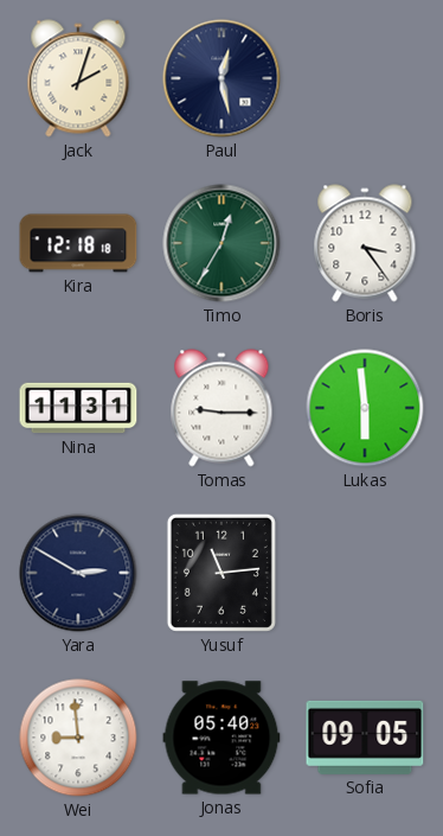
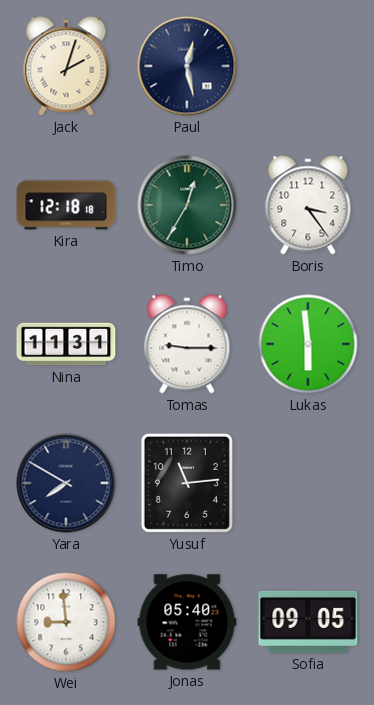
Yara: 2:50 -> 7:50 (66, 483)
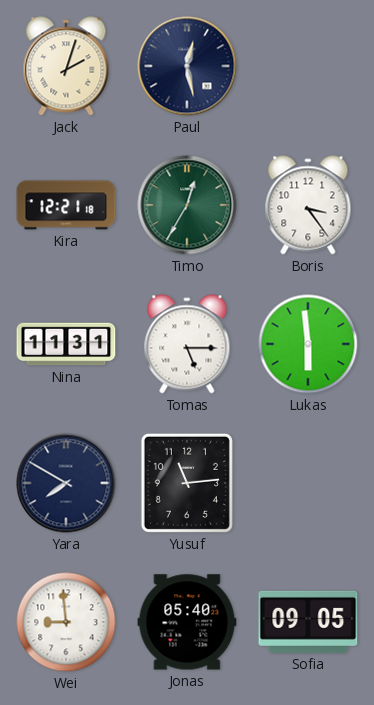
Kira: 12:18 -> 12:21 (66, 205)
Tomas: 9:15 -> 5:15 (187, 344)
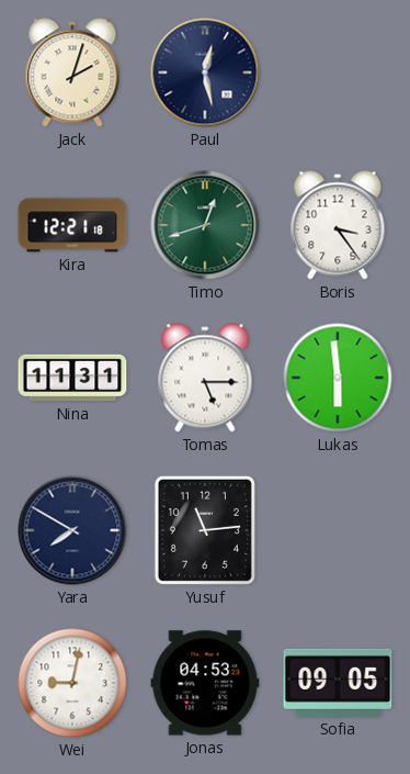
Timo: 12:35 -> 12:42 (205, 225)
Wei: 8:59 -> 9:02 (72, 683)
Jonas: 05:40 -> 04:53 (205, 683)
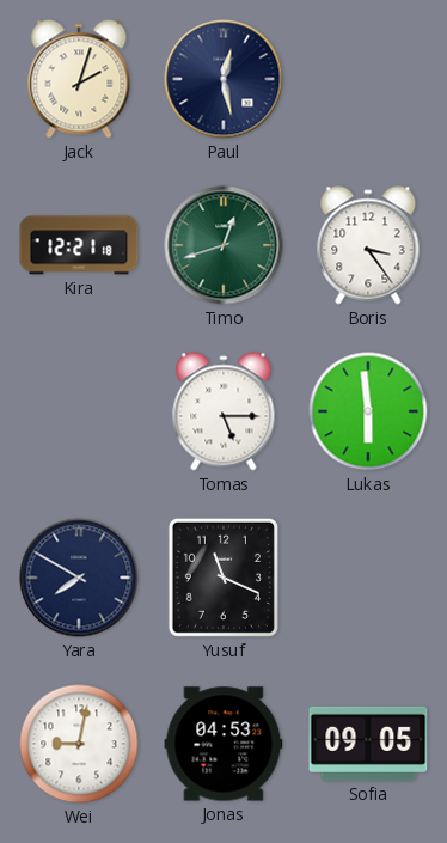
Nina: 11:31 -> none (72, 378)
Yusuf: 11:14 -> 11:19 (223, 578)
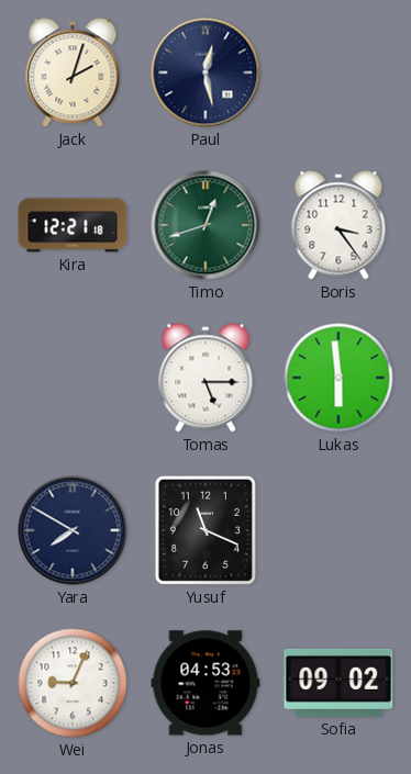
Wei: 9:02 -> 9:04 (73, 683)
Sofia: 09:05 -> 09:02 (338, 683)
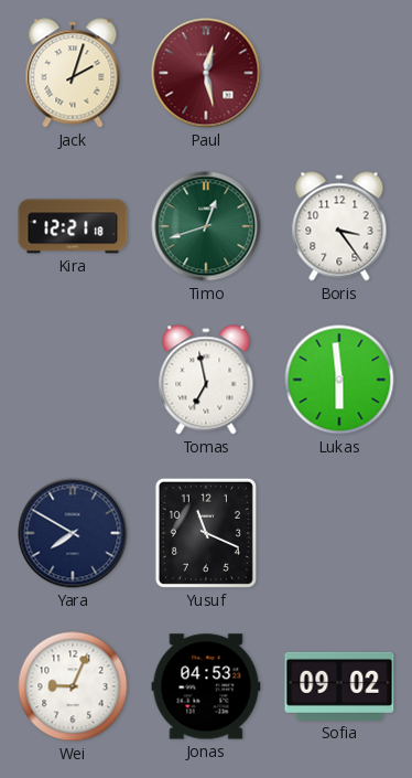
Paul dial: navy -> burgundy (206, 73)
Tomas: 5:15 -> 6:58 (206, 380)
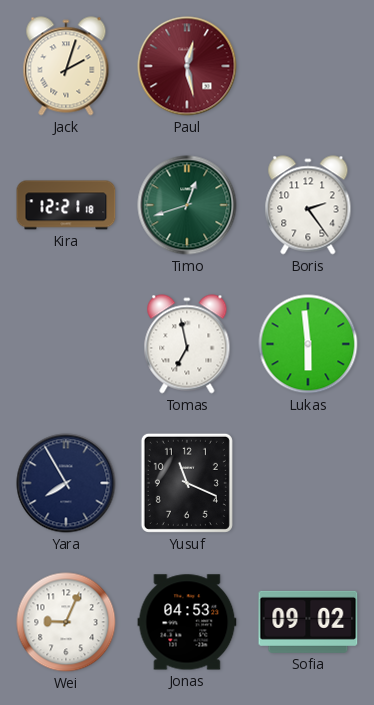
Boris: 3:24 -> 2:24 (308, 205)
Yara: 7:50 -> 7:55 (66, 483)
